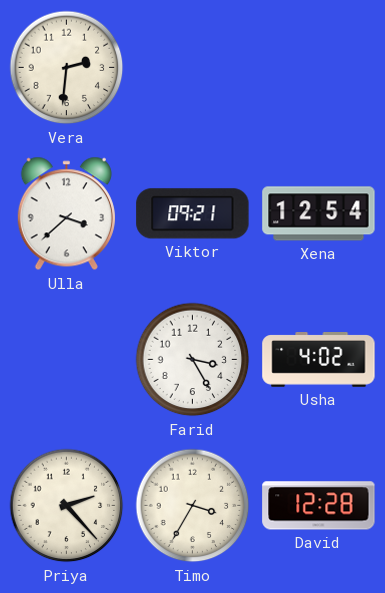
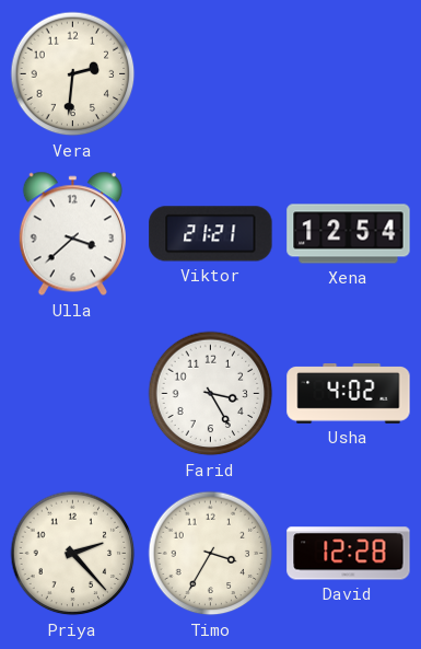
Viktor: 09:21 -> 21:21 (211, 234)
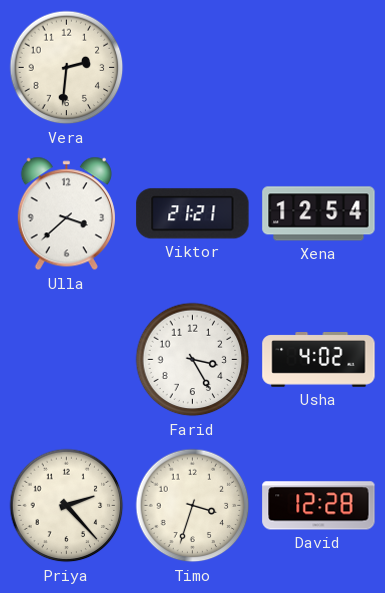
Timo: 3:35 -> 3:33 (193, 506)
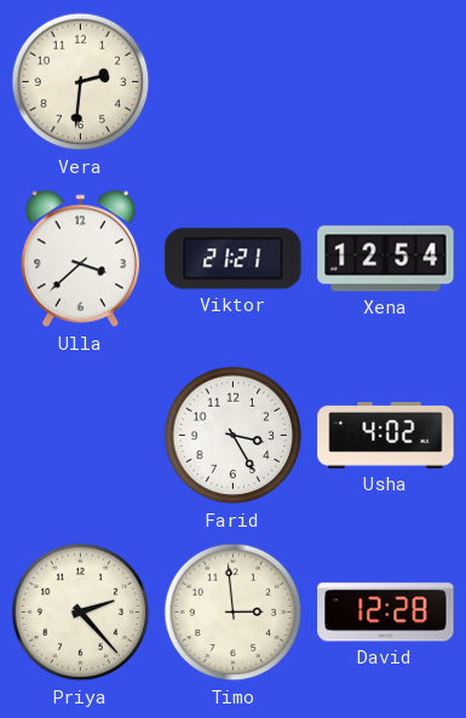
Timo: 3:33 -> 2:59 (234, 613)
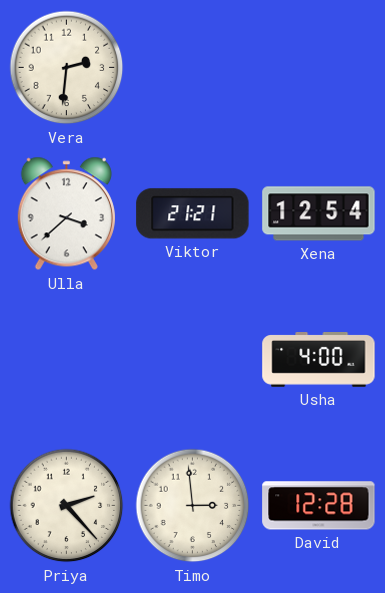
Farid: 3:25 -> none (234, 436)
Usha: 4:02 -> 4:00 (319, 360)
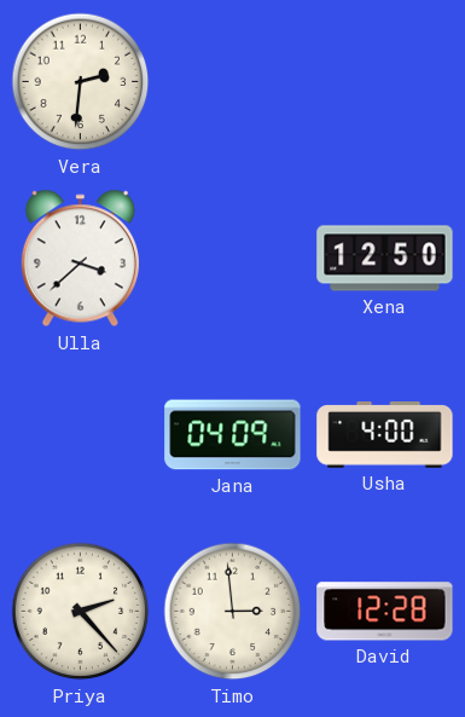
Viktor: 21:21 -> none (193, 214)
Xena: 12:54 -> 12:50 (385, 259)
Jana: none -> 04:09 (233, 435)
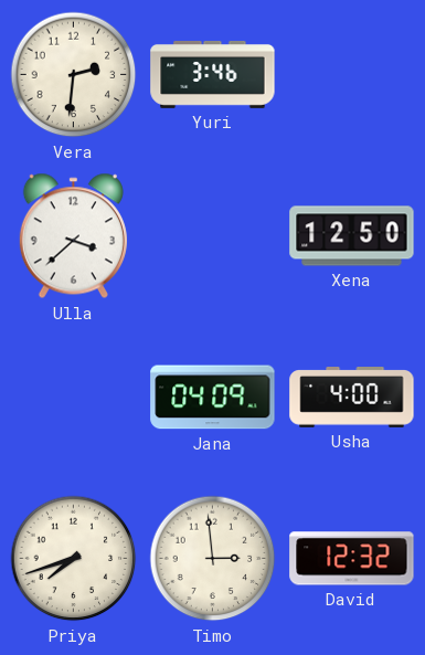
Yuri: none -> 3:46 (213, 74)
Priya: 2:23 -> 7:42 (74, 559)
David: 12:28 -> 12:32 (352, 559)
